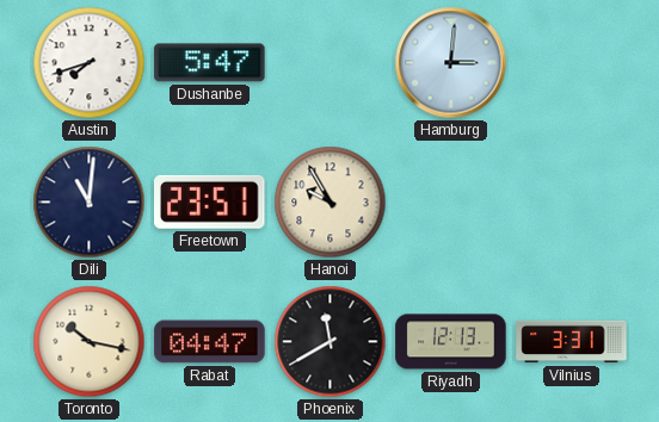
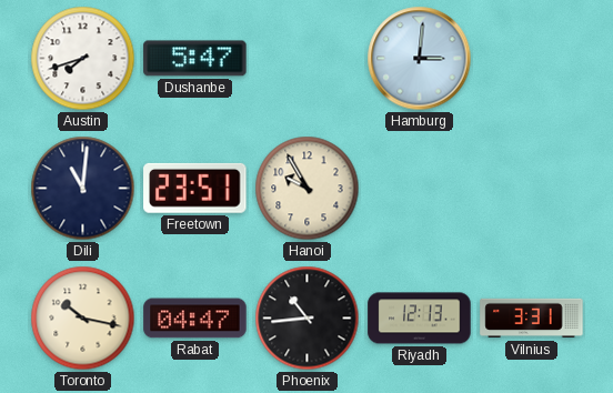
Phoenix: 11:40 -> 10:44 (308, 319)
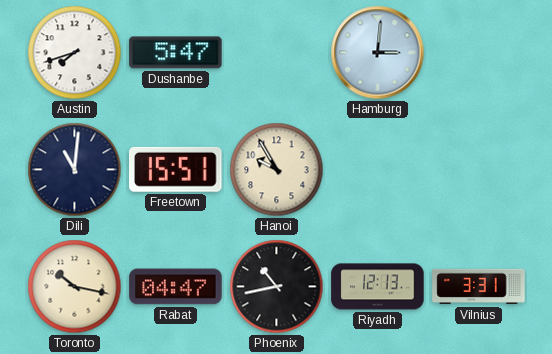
Freetown: 23:51 -> 15:51 (176, 169)
Phoenix: 10:44 -> 10:43 (277, 287)
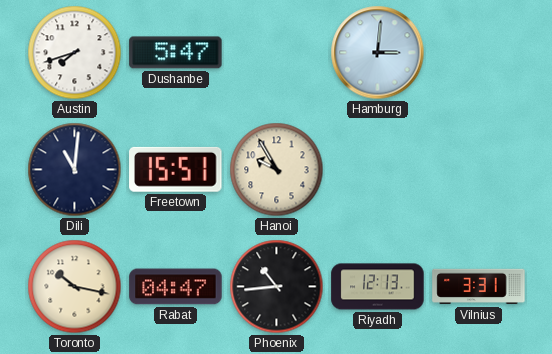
Phoenix: 10:43 -> 10:44 (277, 287)
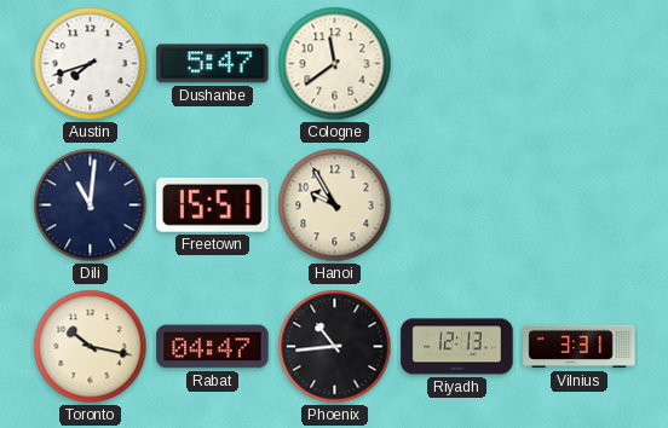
Cologne: none -> 11:39 (335, 64)
Hamburg: 3:01 -> none (378, 53)
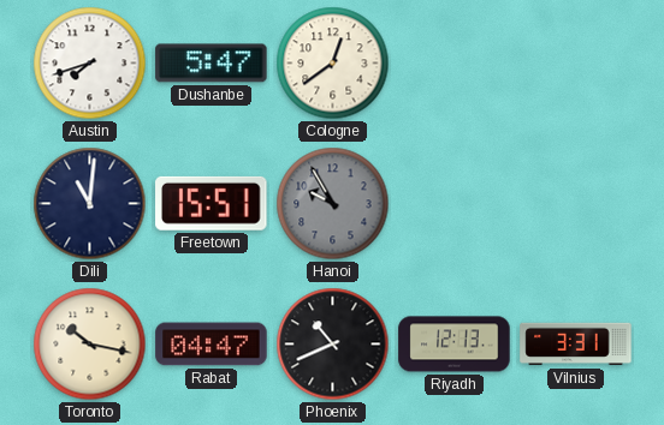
Cologne: 11:39 -> 12:39 (333, 64)
Hanoi dial: cream -> grey (333, 204)
Phoenix: 10:44 -> 10:41 (333, 345)
